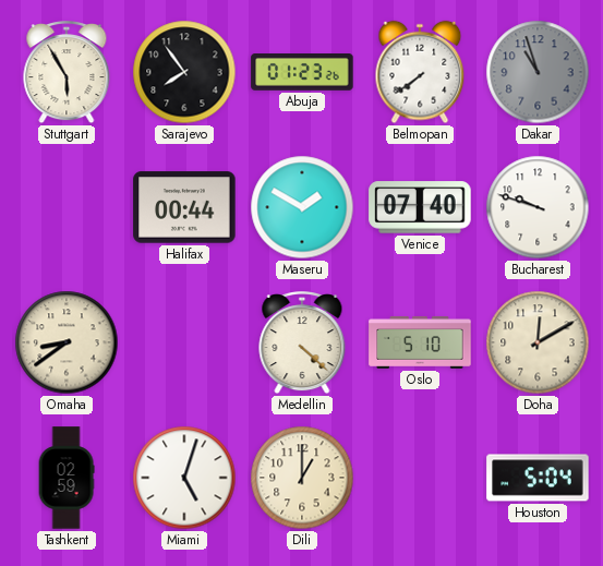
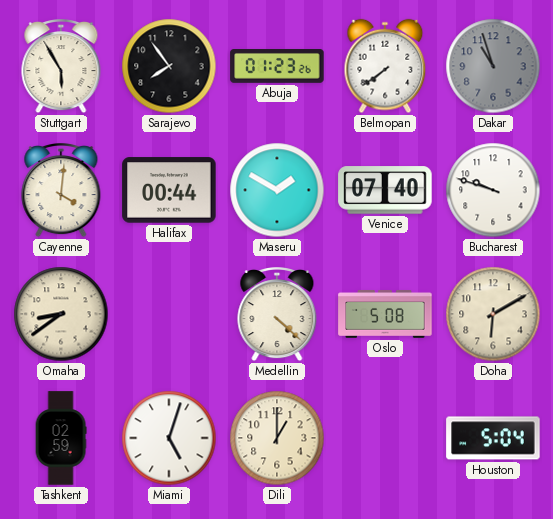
Cayenne: none -> 4:01 (61, 191)
Oslo: 5:10 -> 5:08 (385, 315)
Doha: 12:10 -> 6:10 (493, 314)
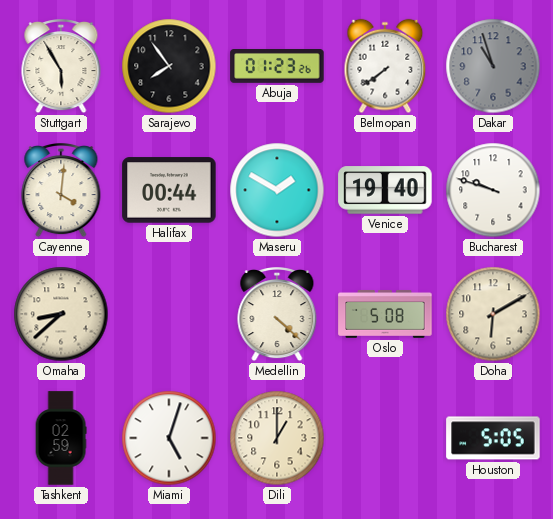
Venice: 07:40 -> 19:40 (385, 190)
Omaha: 8:39 -> 8:38 (61, 314)
Houston: 5:04 -> 5:05 (493, 438)
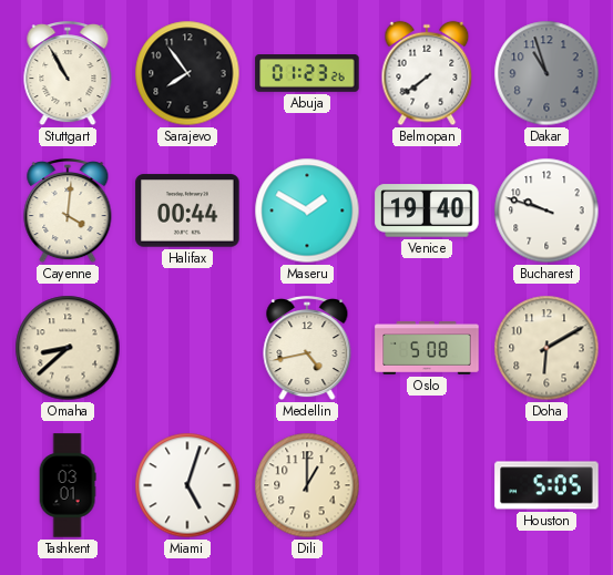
Stuttgart: 5:55 -> 10:55 (68, 74)
Medellin: 4:22 -> 4:43 (307, 349)
Tashkent: 02:59 -> 03:01 (68, 485)
